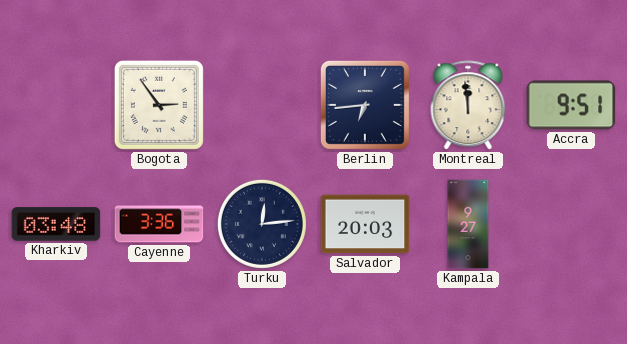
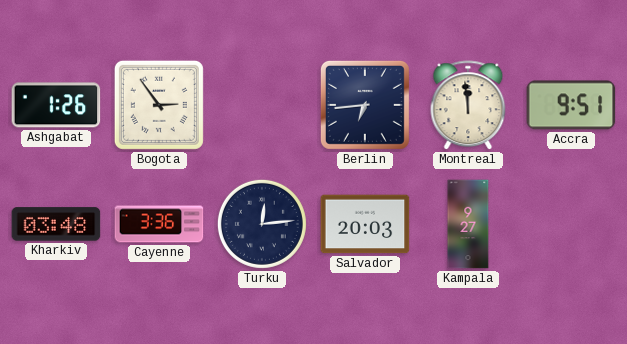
Ashgabat: none -> 1:26 (56, 105)
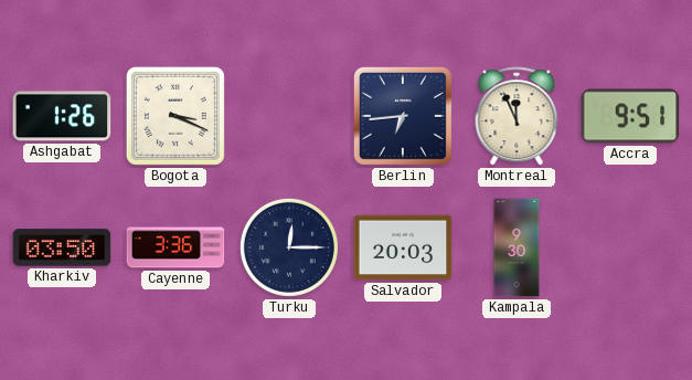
Bogota: 2:54 -> 3:19 (175, 116)
Montreal: 11:59 -> 11:56 (517, 117)
Kharkiv: 03:48 -> 03:50 (62, 247)
Turku: 12:14 -> 12:15 (289, 247)
Kampala: 9:27 -> 9:30 (517, 247)
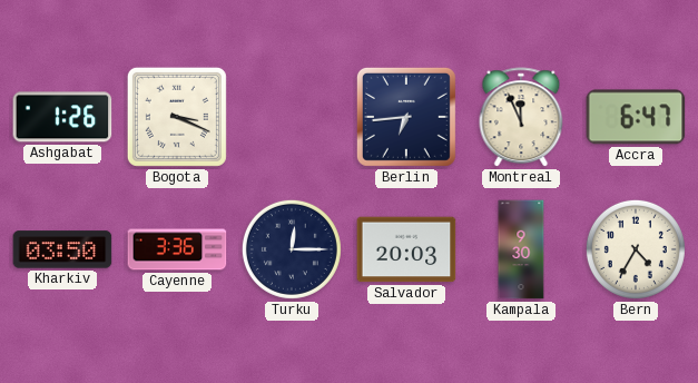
Accra: 9:51 -> 6:47 (636, 117)
Bern: none -> 4:35 (636, 249)
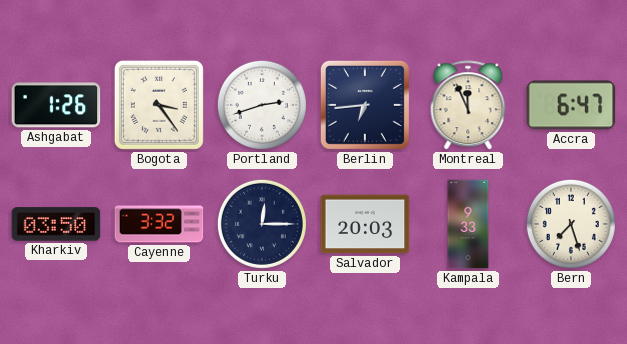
Bogota: 3:19 -> 3:24 (159, 105)
Portland: none -> 2:42 (262, 105)
Cayenne: 3:36 -> 3:32 (159, 224)
Kampala: 9:30 -> 9:33 (468, 224)
Bern: 4:35 -> 7:27 (571, 224)
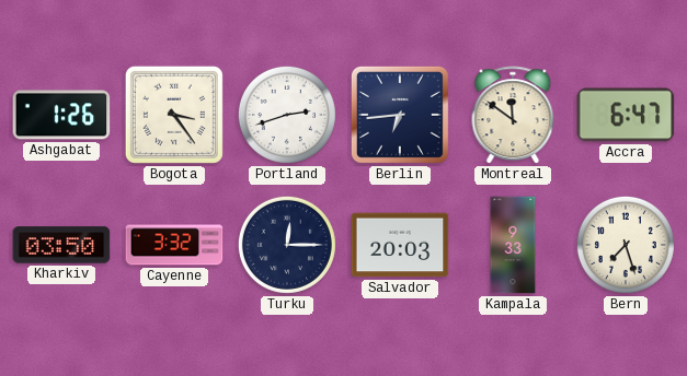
Montreal: 11:56 -> 11:51 (513, 116)
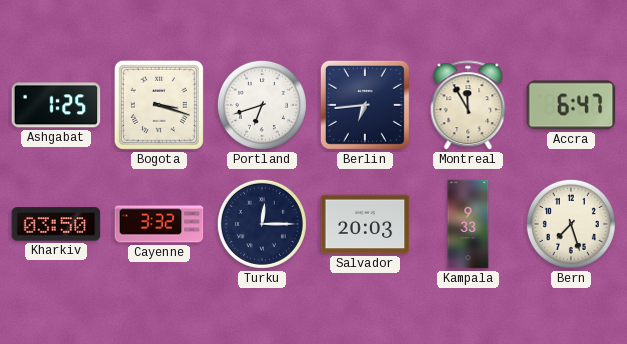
Ashgabat: 1:26 -> 1:25 (56, 105)
Bogota: 3:24 -> 3:18 (159, 105)
Portland: 2:42 -> 6:42 (262, 105)
Montreal: 11:51 -> 11:55 (468, 106)
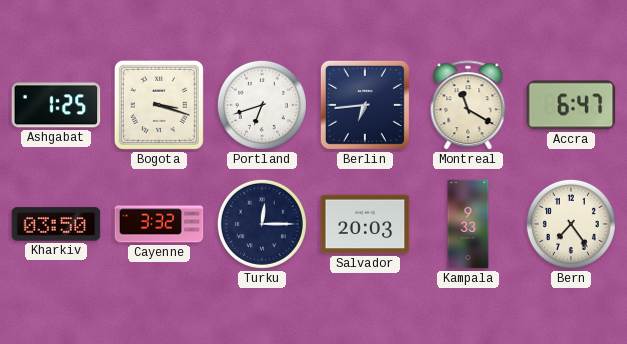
Montreal: 11:55 -> 11:20 (468, 106)
Bern: 7:27 -> 7:24 (571, 224)
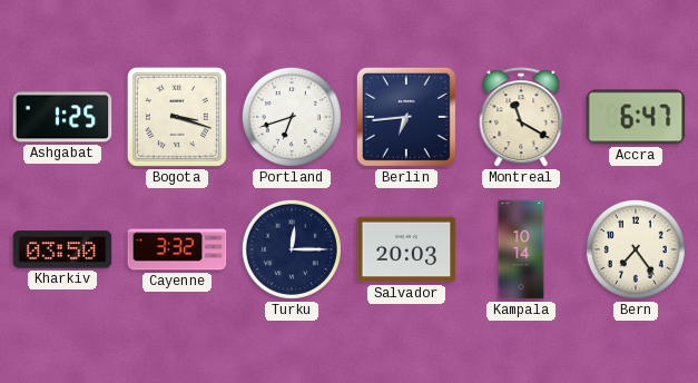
Kampala: 9:33 -> 10:14 (521, 249)
